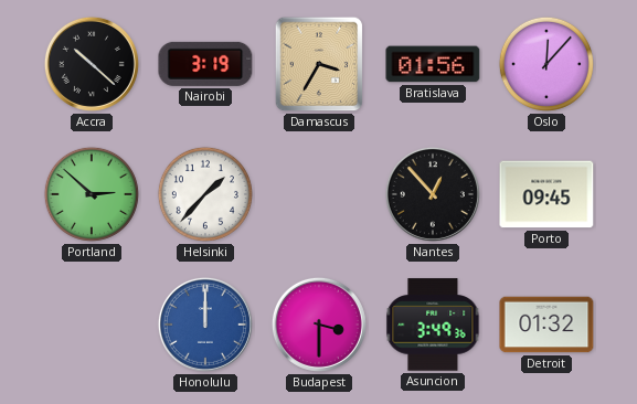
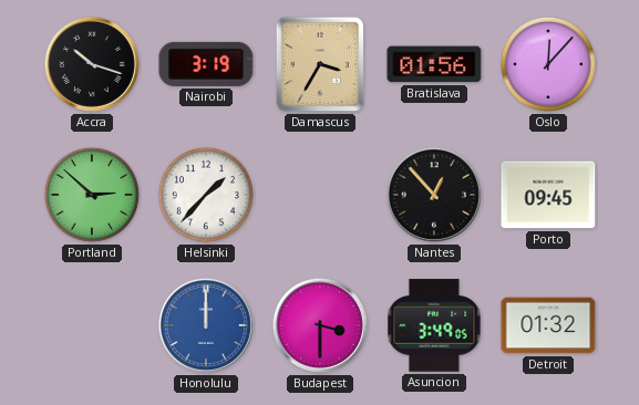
Accra: 10:22 -> 10:18 (92, 64)
Asuncion: 3:49:36 -> 3:49:05 (434, 325)
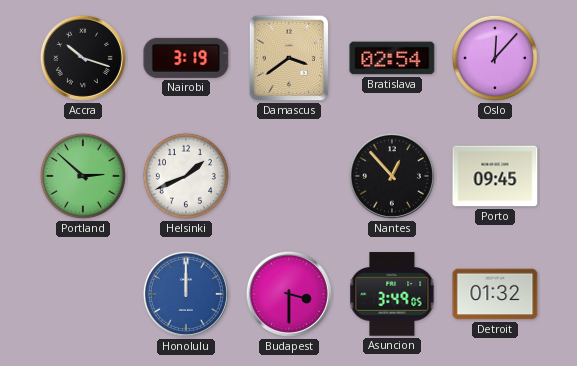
Damascus: 3:35 -> 3:39 (289, 58)
Bratislava: 01:56 -> 02:54 (392, 58)
Helsinki: 1:37 -> 1:41 (186, 176)
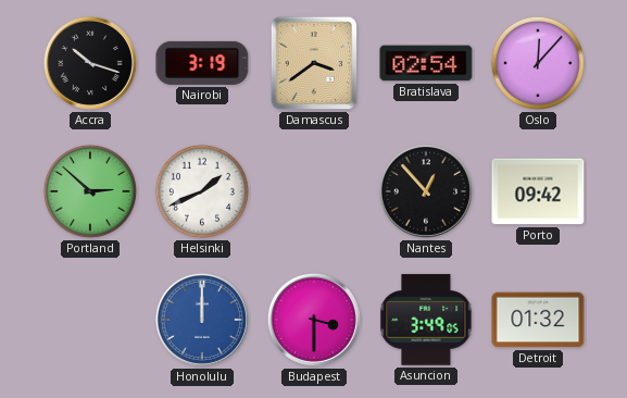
Porto: 09:45 -> 09:42 (538, 191)
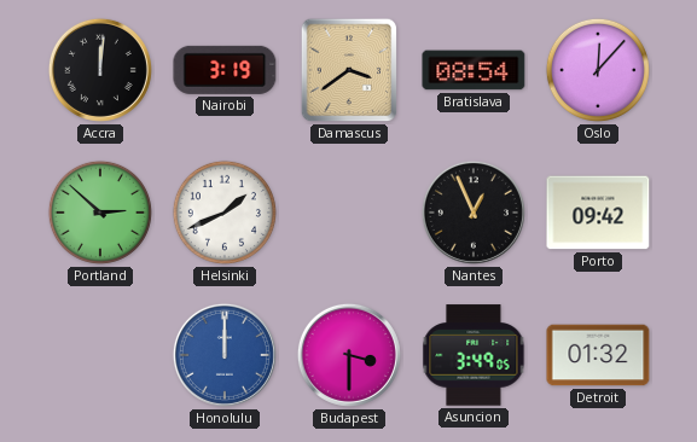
Accra: 10:18 -> 12:01 (100, 70)
Bratislava: 02:54 -> 08:54 (474, 70)
Nantes: 12:53 -> 12:56 (474, 213)
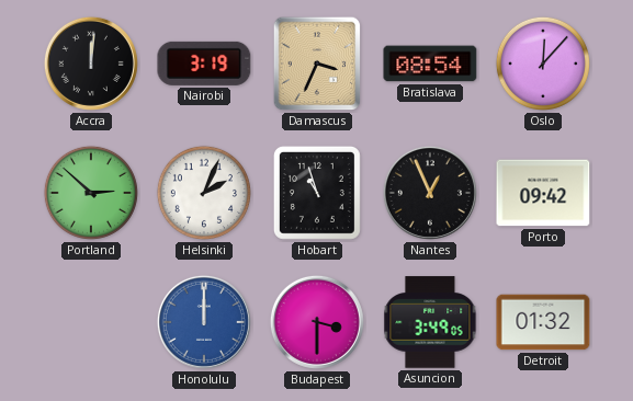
Damascus: 3:39 -> 3:34 (317, 64)
Helsinki: 1:41 -> 2:04 (204, 193)
Hobart: none -> 10:57 (317, 193)
